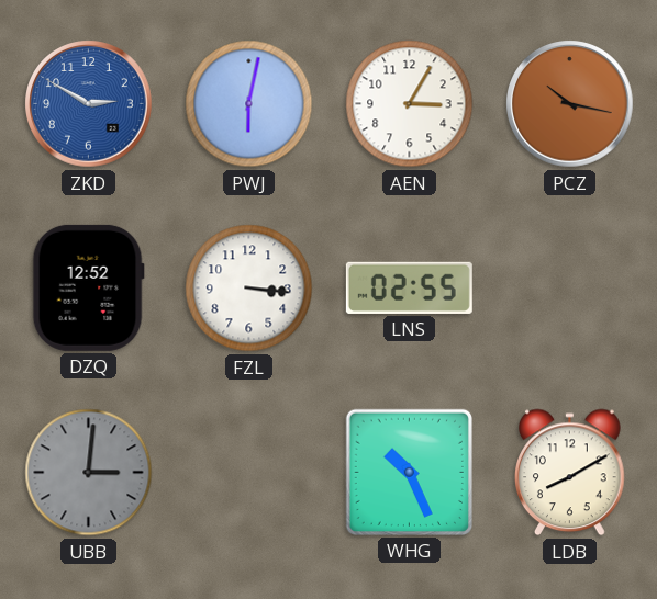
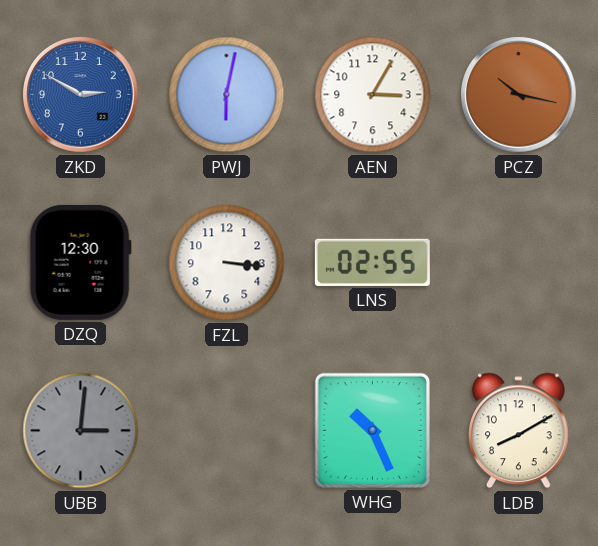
DZQ: 12:52 -> 12:30 (80, 262)
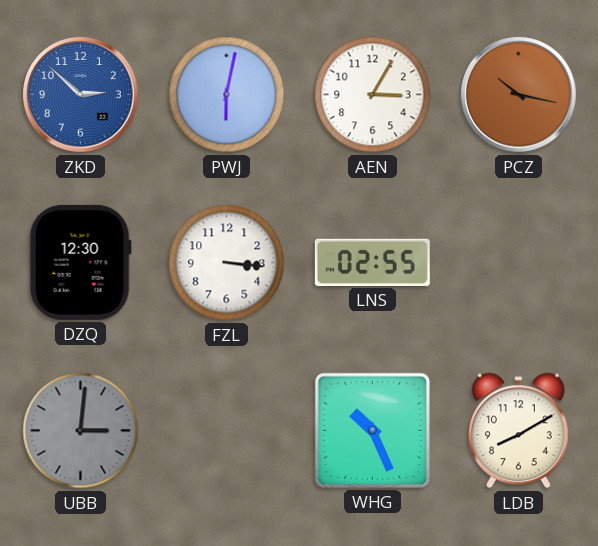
ZKD: 2:50 -> 2:52 (81, 95)
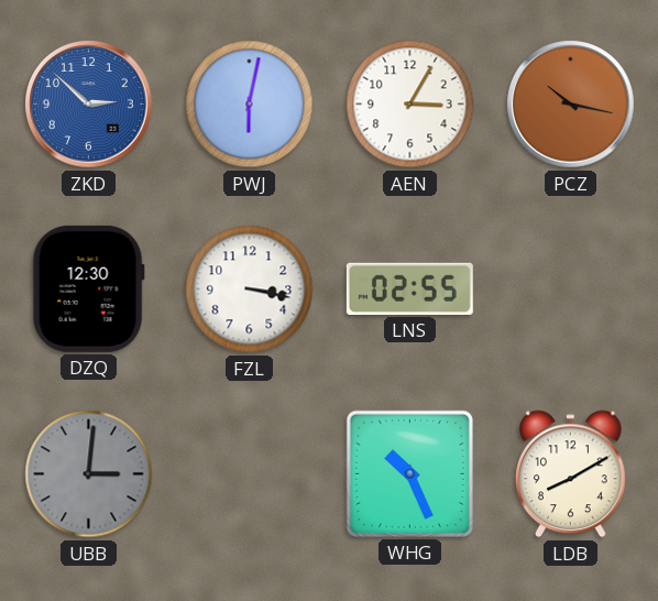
FZL: 3:16 -> 3:17 (250, 289)
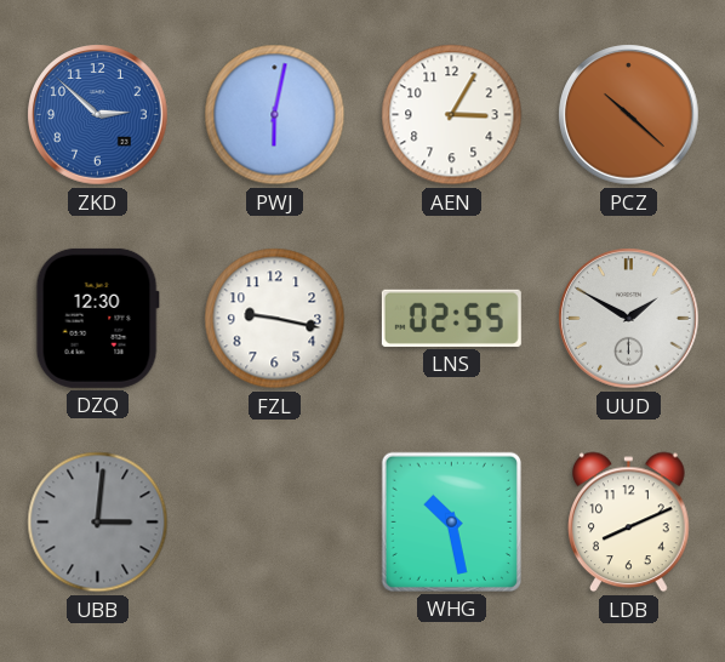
PCZ: 10:17 -> 10:22 (629, 115)
FZL: 3:17 -> 9:17 (275, 319)
UUD: none -> 1:50 (629, 319)
WHG: 10:26 -> 10:28 (451, 521)
LDB: 8:10 -> 8:11 (629, 523)
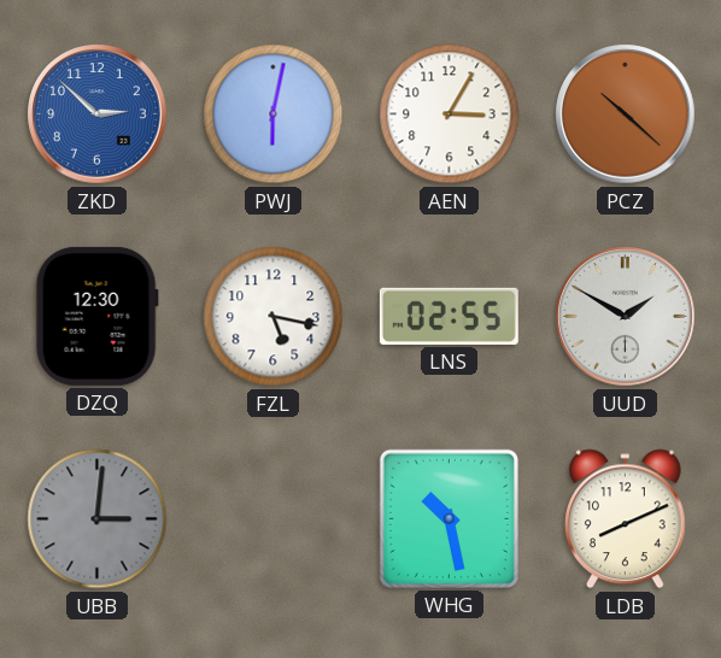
FZL: 9:17 -> 5:17 (274, 317)
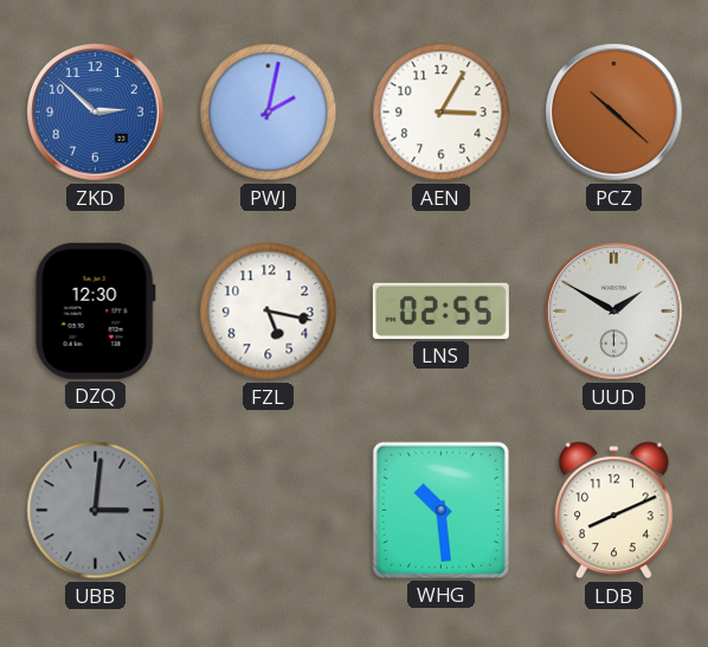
PWJ: 6:02 -> 2:02 (269, 113)
WHG: 10:28 -> 10:29 (440, 510)
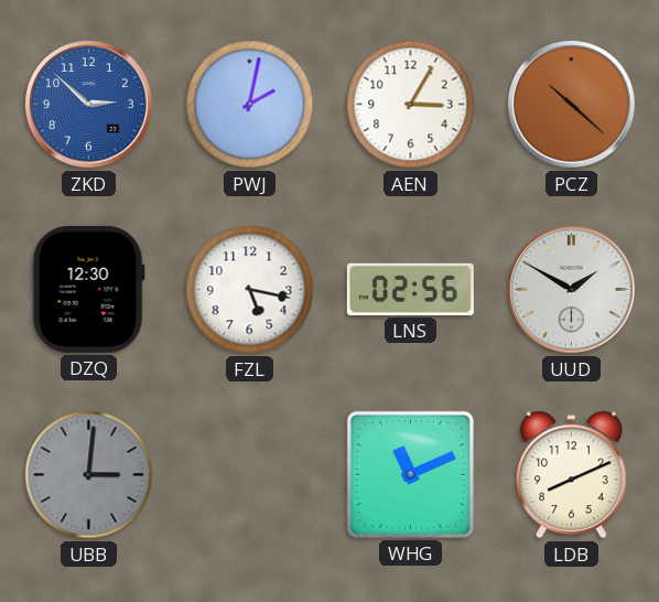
LNS: 02:55 -> 02:56 (410, 289)
WHG: 10:29 -> 11:11 (410, 474)
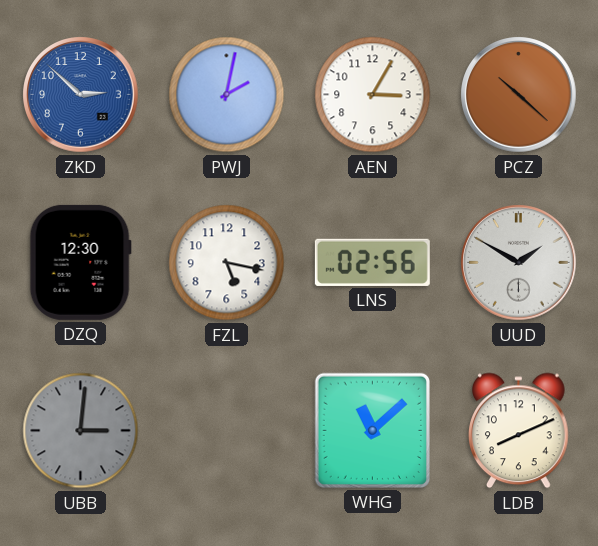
WHG: 11:11 -> 11:08 (372, 430)
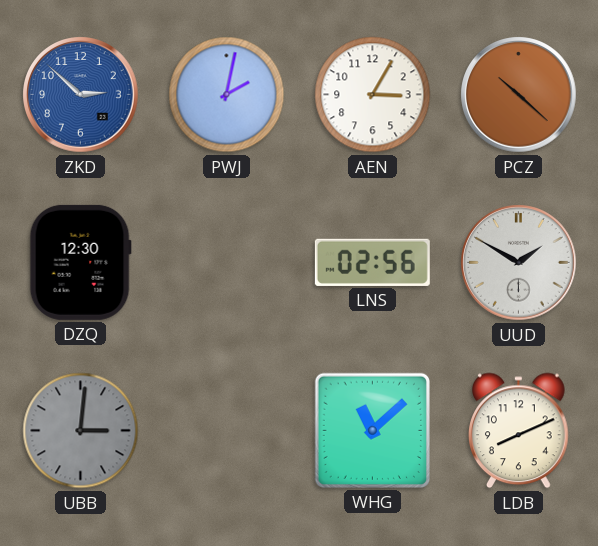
FZL: 5:17 -> none (227, 263)
